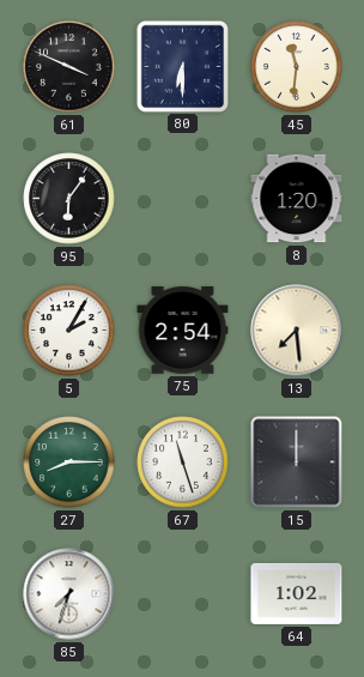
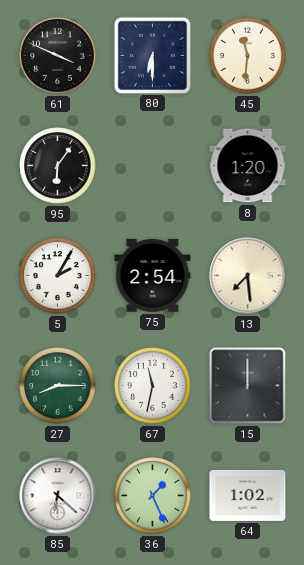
67: 11:27 -> 11:32 (153, 386)
85: 7:33 -> 6:22 (58, 496)
36: none -> 1:26 (153, 496)
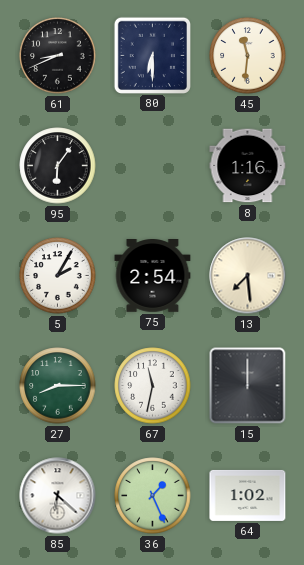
61: 3:49 -> 8:41 (58, 56)
8: 1:20 -> 1:16 (248, 166)
